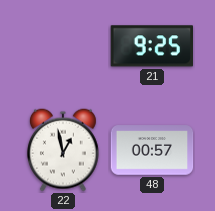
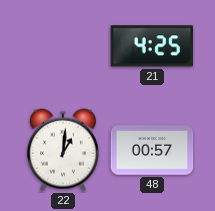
21: 9:25 -> 4:25 (151, 46)
22: 12:58 -> 1:01 (63, 150)
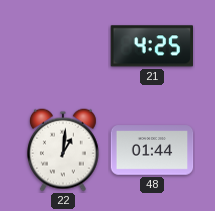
48: 00:57 -> 01:44 (152, 150)
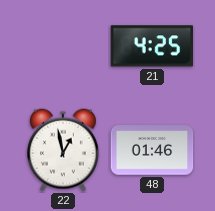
22: 1:01 -> 12:58 (63, 150)
48: 01:44 -> 01:46 (152, 150)
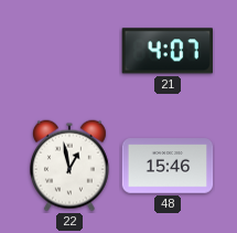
21: 4:25 -> 4:07 (166, 51)
48: 01:46 -> 15:46 (168, 166)
